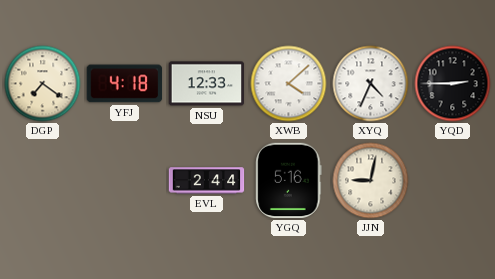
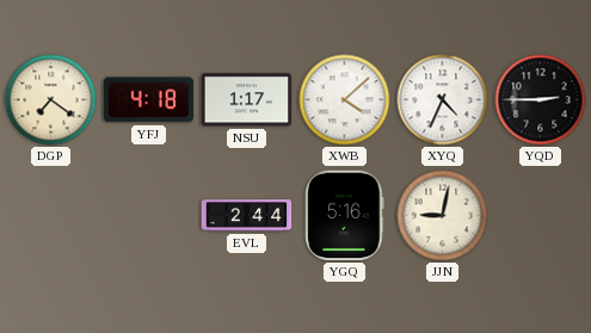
NSU: 12:33 -> 1:17 (247, 100)
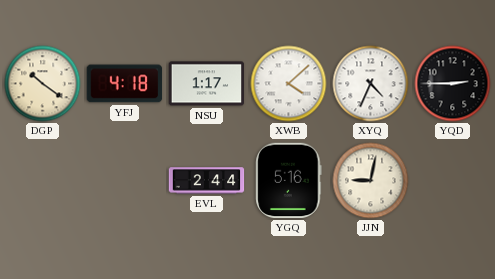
DGP: 7:21 -> 10:21 (43, 84)
